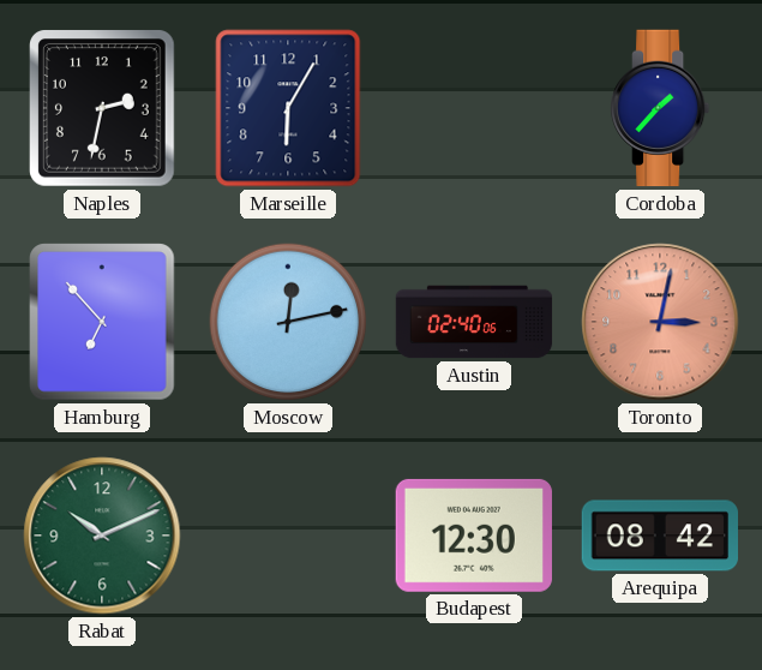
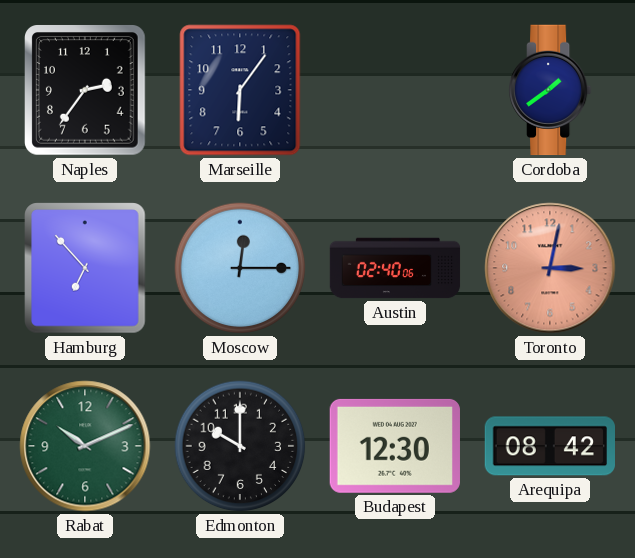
Naples: 2:32 -> 2:36 (86, 91)
Marseille: 6:05 -> 6:06 (240, 90)
Cordoba: 1:37 -> 1:39 (551, 90)
Moscow: 12:13 -> 12:15 (240, 268)
Edmonton: none -> 10:00 (240, 446)
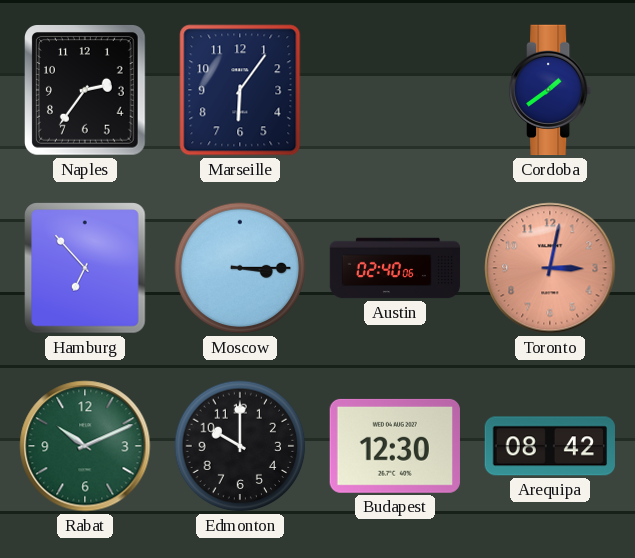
Moscow: 12:15 -> 3:15 (240, 268)
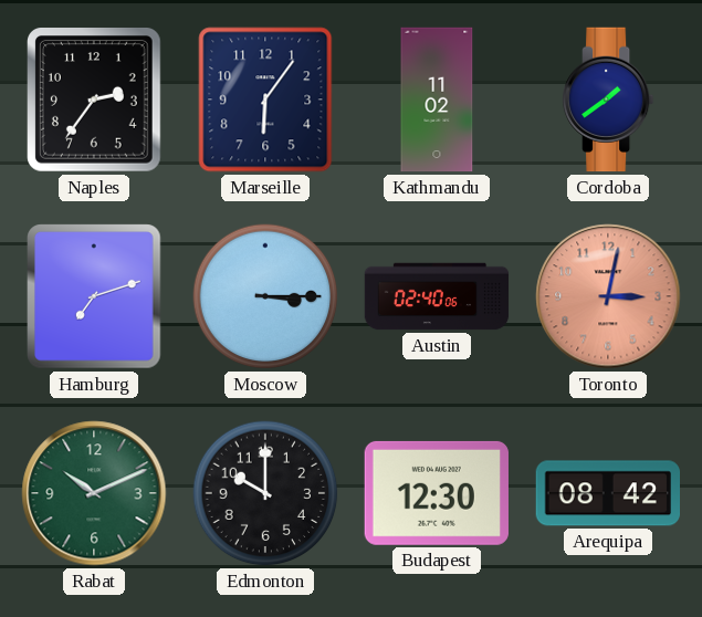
Kathmandu: none -> 11:02 (437, 100)
Hamburg: 6:53 -> 7:12 (94, 296)
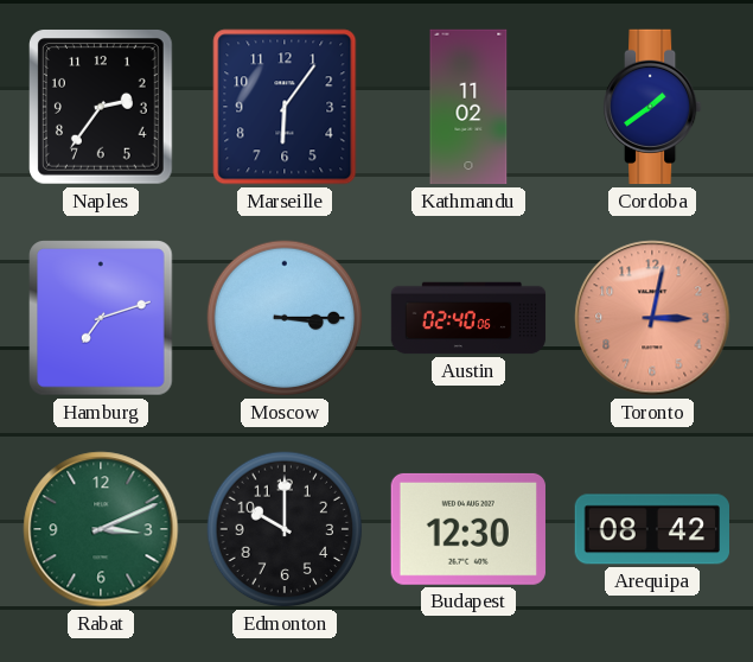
Rabat: 10:11 -> 3:11 (101, 529)
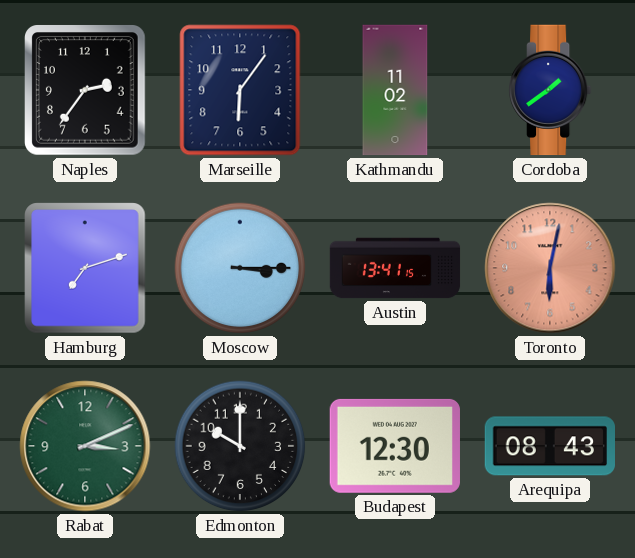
Austin: 02:40 -> 13:41 (395, 268)
Toronto: 3:02 -> 6:02 (550, 268)
Arequipa: 08:42 -> 08:43 (549, 446)
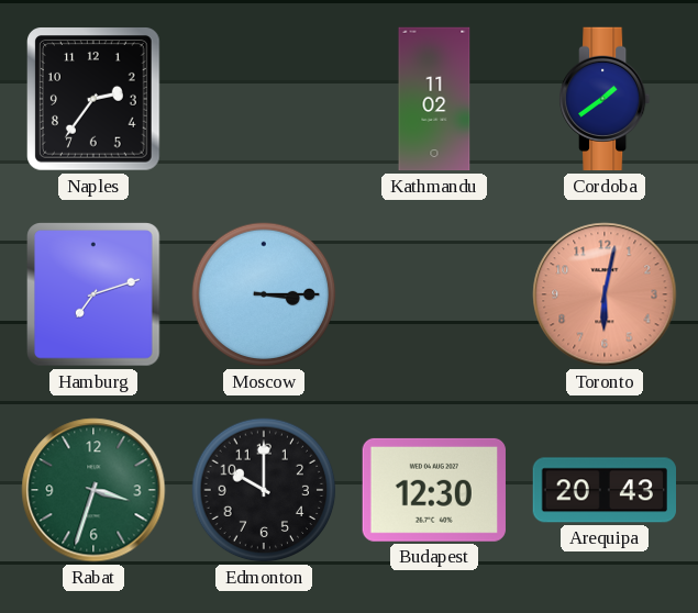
Marseille: 6:06 -> none (240, 90)
Austin: 13:41 -> none (395, 268)
Rabat: 3:11 -> 3:33 (93, 490)
Arequipa: 08:43 -> 20:43 (603, 490)
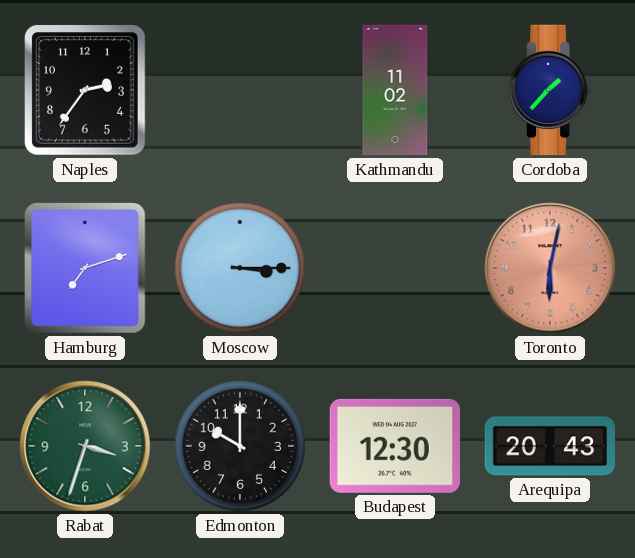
Cordoba: 1:39 -> 1:37 (551, 90)
